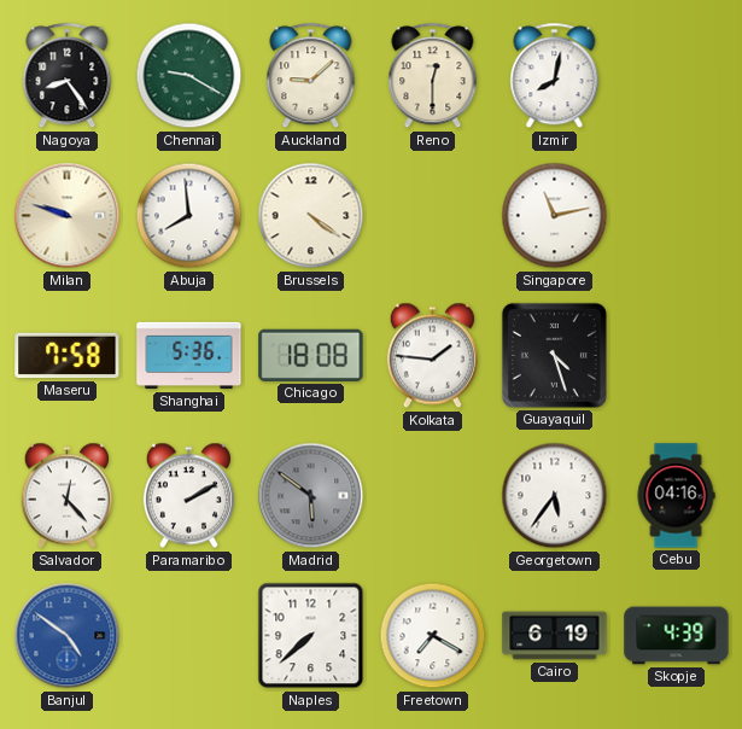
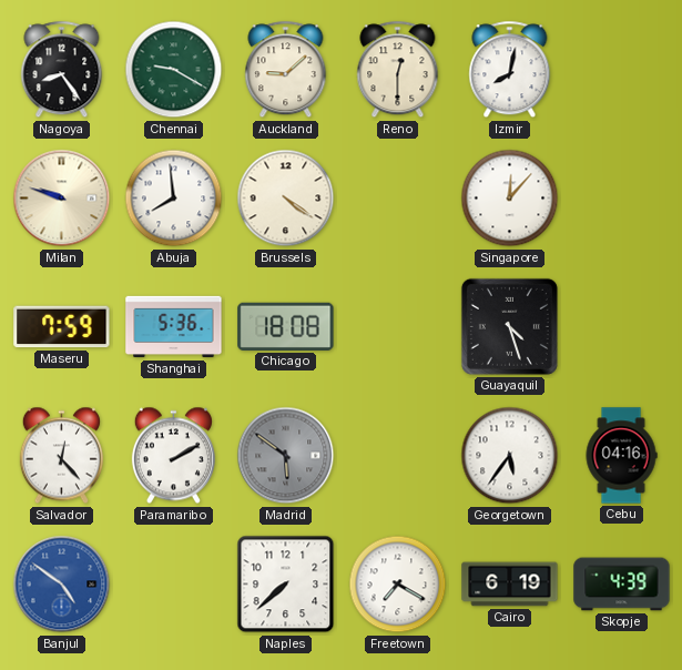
Singapore: 11:13 -> 12:07 (510, 199)
Maseru: 7:58 -> 7:59 (62, 327)
Kolkata: 1:46 -> none (432, 356)
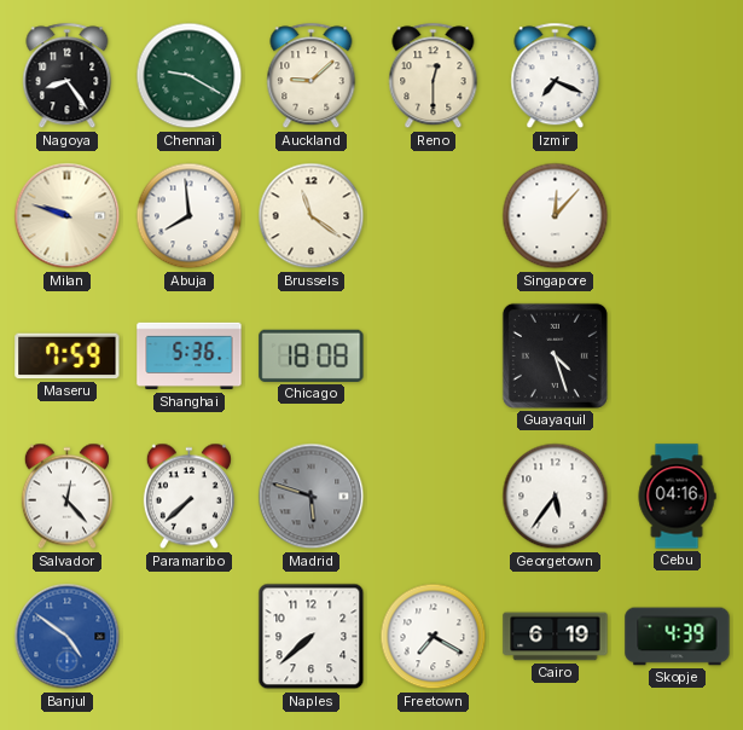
Izmir: 8:02 -> 7:19 (556, 76)
Brussels: 4:21 -> 11:21 (312, 216)
Paramaribo: 2:10 -> 7:38 (188, 497)
Madrid: 5:51 -> 5:48 (312, 497)
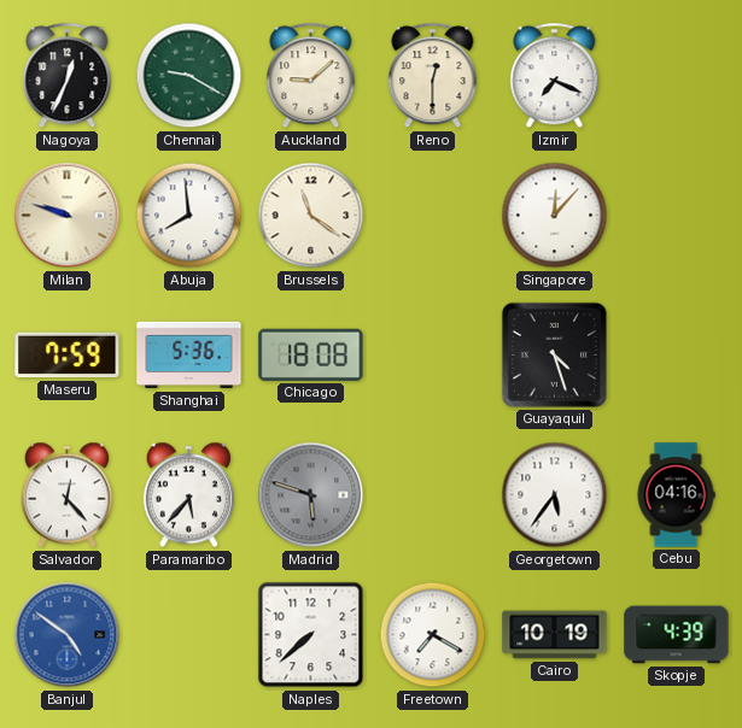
Nagoya: 8:24 -> 12:34 (68, 76)
Paramaribo: 7:38 -> 5:37 (188, 495)
Cairo: 6:19 -> 10:19 (555, 635)
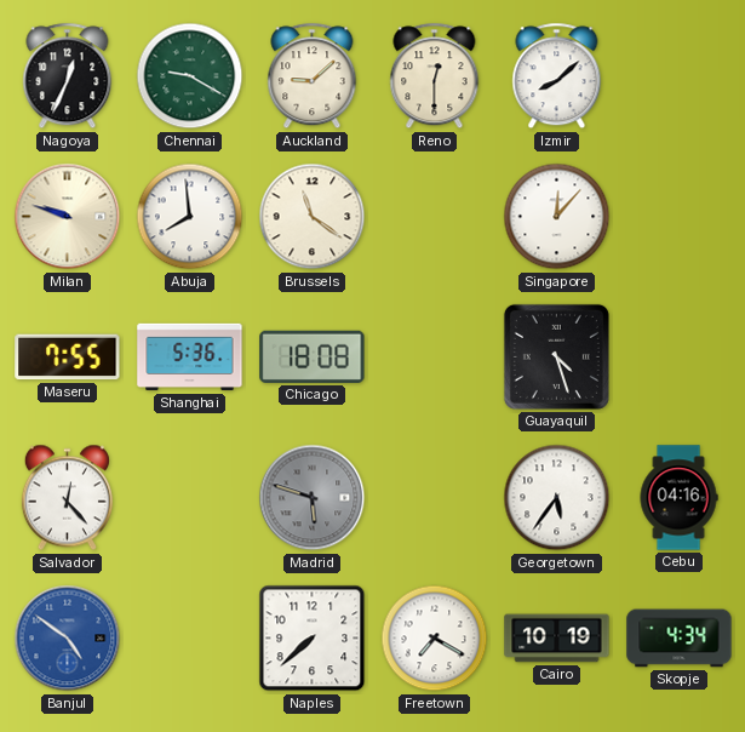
Izmir: 7:19 -> 8:08 (557, 76)
Maseru: 7:59 -> 7:55 (68, 358)
Paramaribo: 5:37 -> none (188, 495)
Skopje: 4:39 -> 4:34 (680, 639)
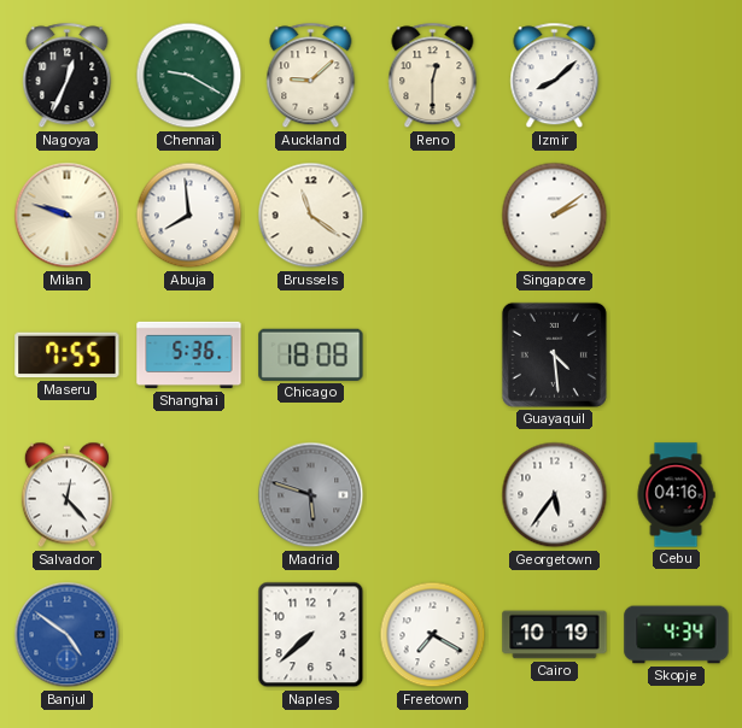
Singapore: 12:07 -> 2:09 (555, 216)
Guayaquil: 4:27 -> 4:29 (554, 354)
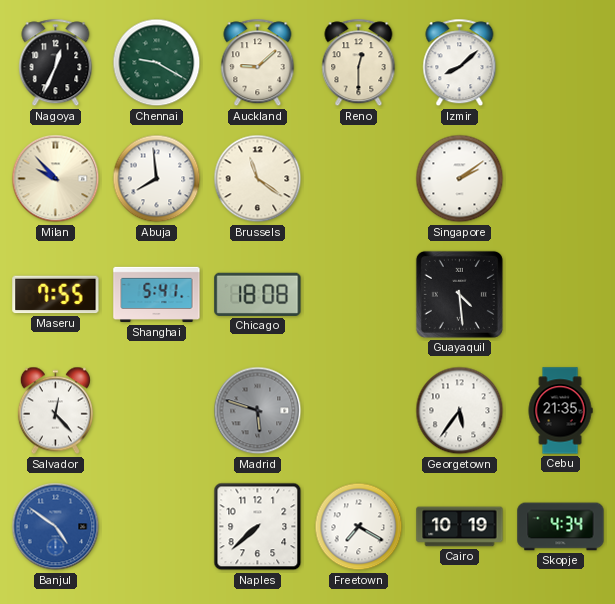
Milan: 9:48 -> 9:53 (56, 179)
Shanghai: 5:36 -> 5:41 (157, 295)
Cebu: 04:16 -> 21:35 (560, 411)
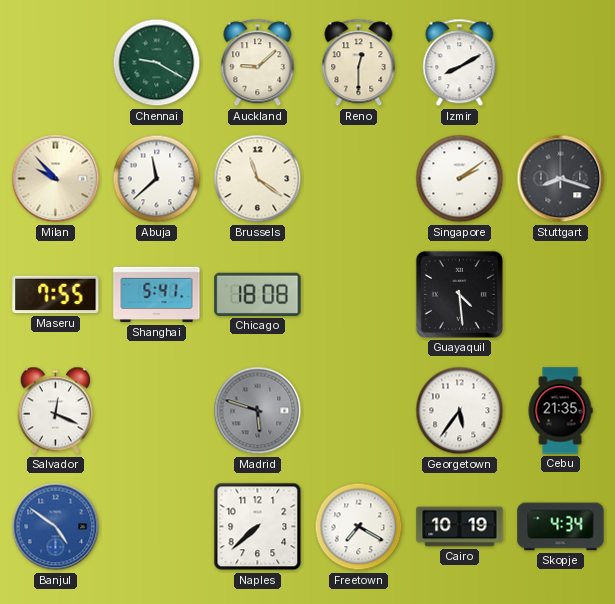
Nagoya: 12:34 -> none (56, 63)
Izmir: 8:08 -> 8:10 (460, 63)
Abuja: 7:59 -> 11:38 (157, 179)
Stuttgart: none -> 8:18 (561, 179)
Salvador: 12:23 -> 12:19 (55, 411)
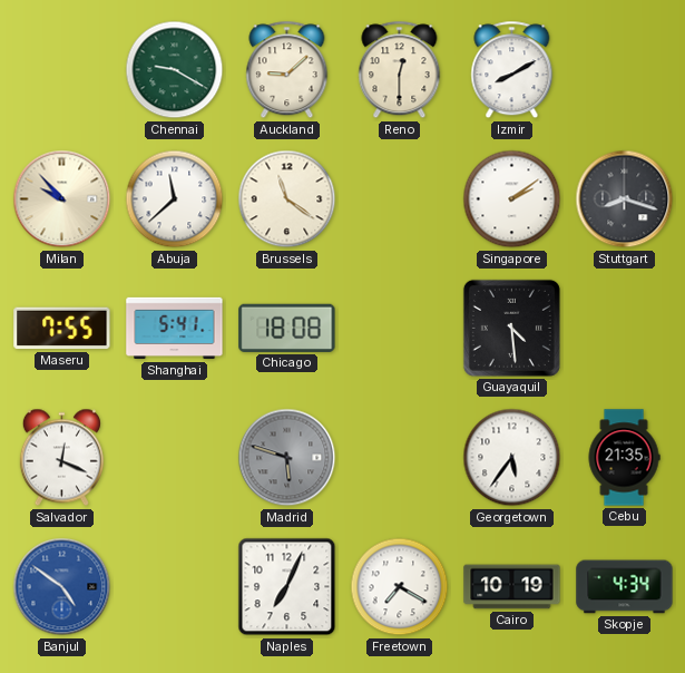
Naples: 7:38 -> 7:04 (287, 587)
